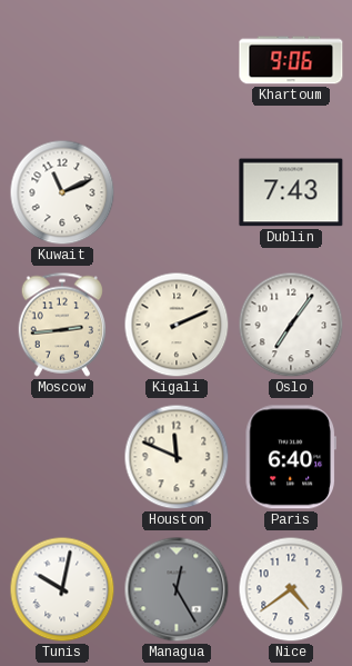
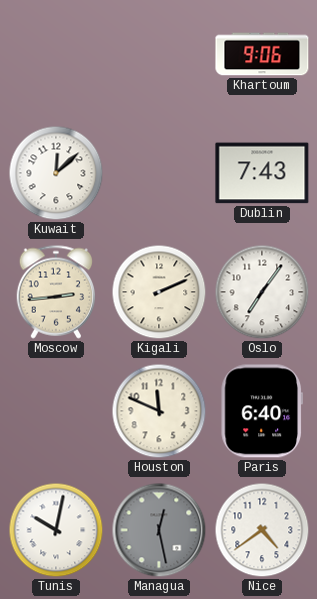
Kuwait: 11:11 -> 12:08 (56, 173)
Managua: 12:25 -> 12:28 (159, 530)
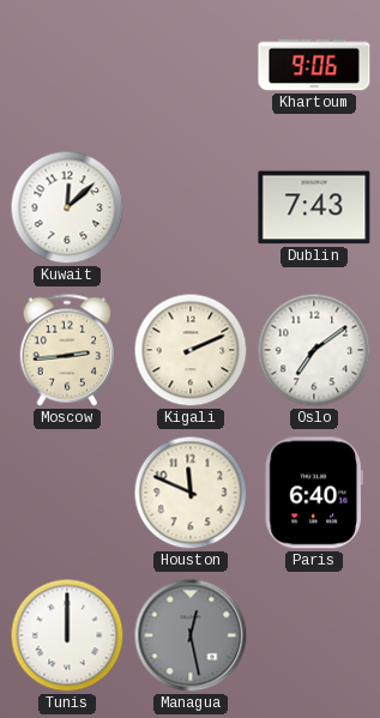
Oslo: 7:06 -> 7:09 (314, 350)
Tunis: 10:02 -> 12:00 (67, 635)
Nice: 4:39 -> none (262, 530)
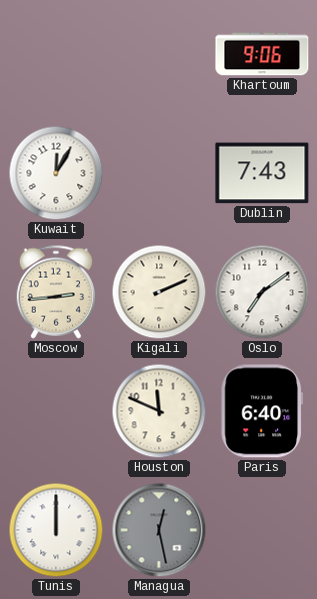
Kuwait: 12:08 -> 12:05 (56, 173)
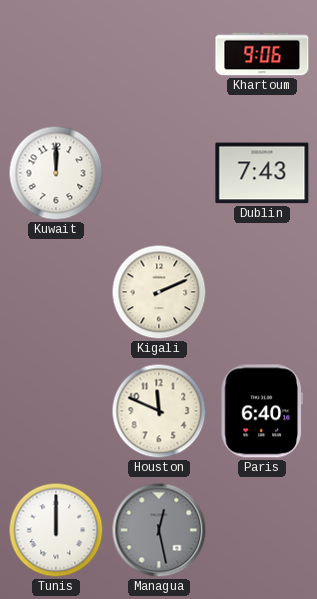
Kuwait: 12:05 -> 12:00 (56, 173)
Moscow: 2:44 -> none (55, 292)
Oslo: 7:09 -> none (262, 292)
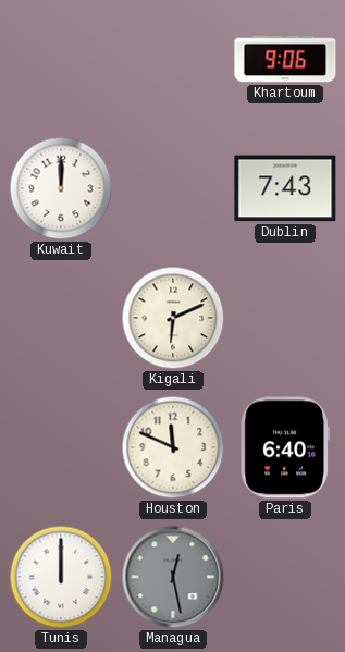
Kigali: 2:11 -> 6:11 (173, 318)
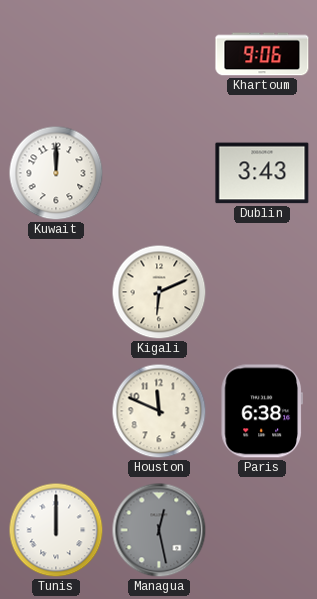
Dublin: 7:43 -> 3:43 (262, 173)
Paris: 6:40 -> 6:38 (262, 411)
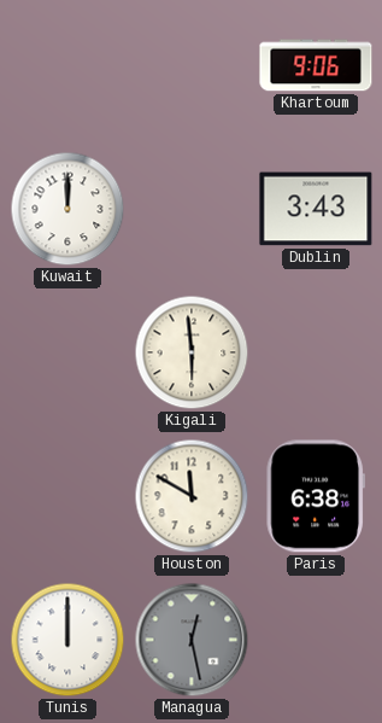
Kigali: 6:11 -> 5:59 (192, 352)
Houston: 11:49 -> 11:50 (192, 496)
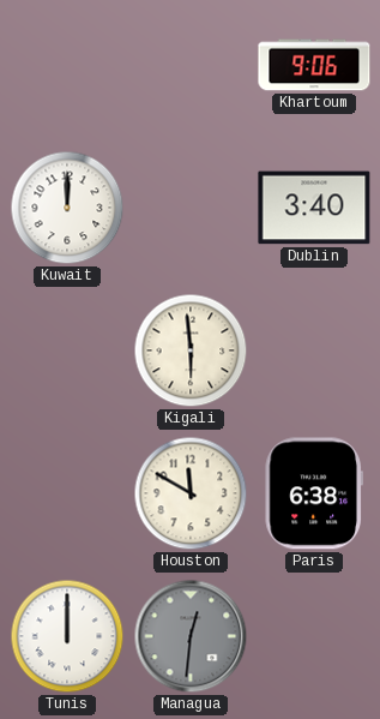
Dublin: 3:43 -> 3:40 (314, 208)
Managua: 12:28 -> 12:31 (191, 636)
